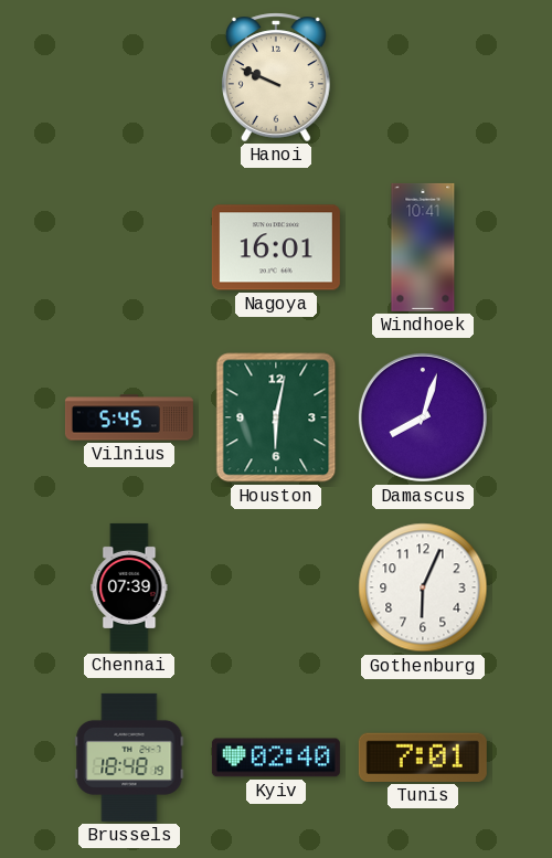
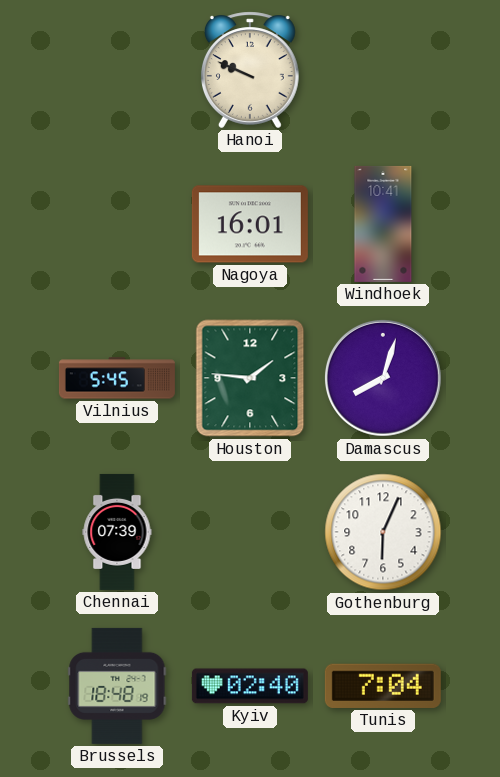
Houston: 6:02 -> 1:46 (250, 378)
Tunis: 7:01 -> 7:04 (383, 686)
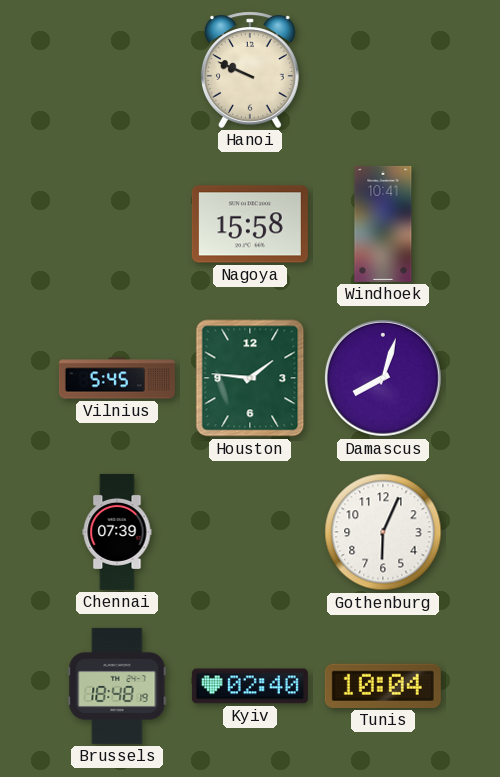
Nagoya: 16:01 -> 15:58 (250, 224)
Tunis: 7:04 -> 10:04 (383, 686)
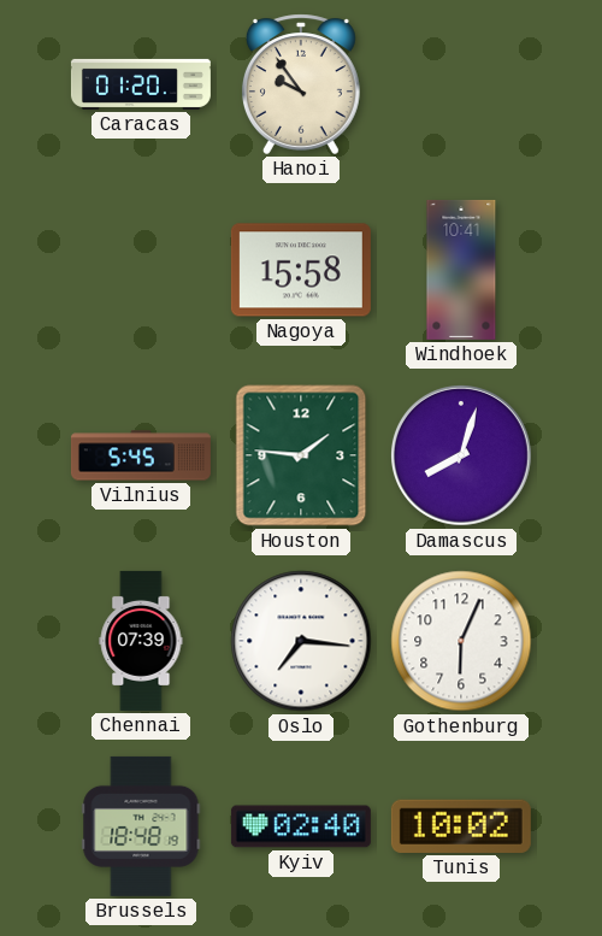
Caracas: none -> 01:20 (141, 84)
Hanoi: 9:49 -> 9:54 (301, 84)
Oslo: none -> 7:16 (301, 641)
Tunis: 10:04 -> 10:02 (461, 826)
